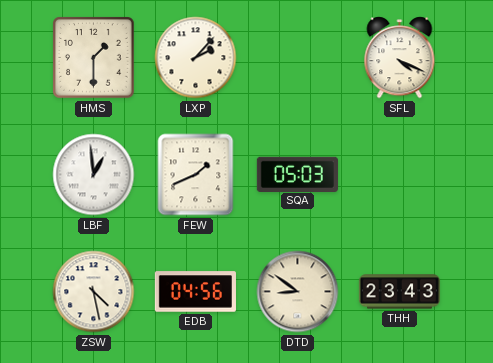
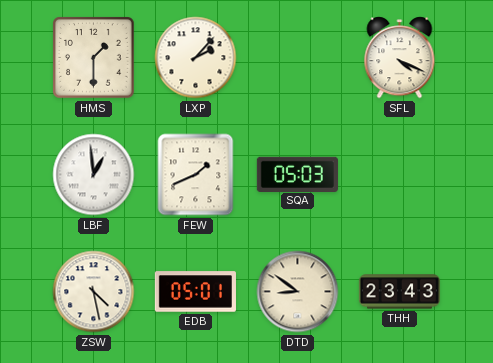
EDB: 04:56 -> 05:01 (195, 292)
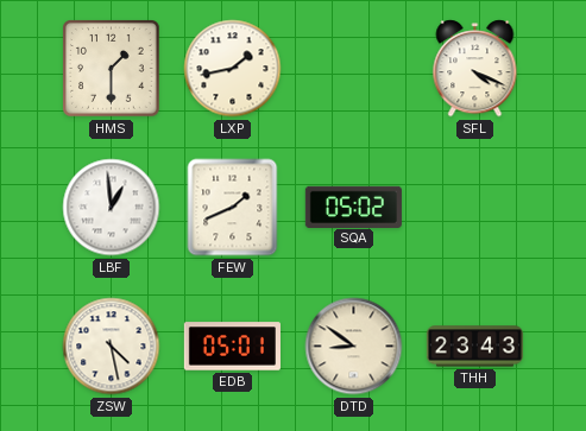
LXP: 2:07 -> 1:43 (233, 69)
SQA: 05:03 -> 05:02 (353, 207)
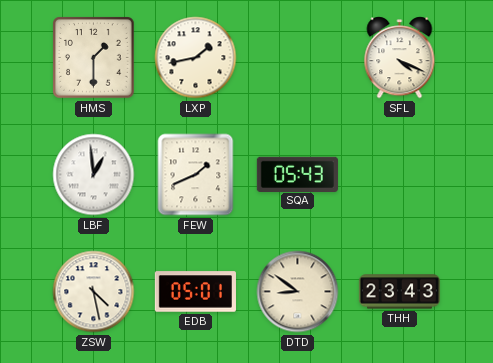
SQA: 05:02 -> 05:43 (297, 174)
